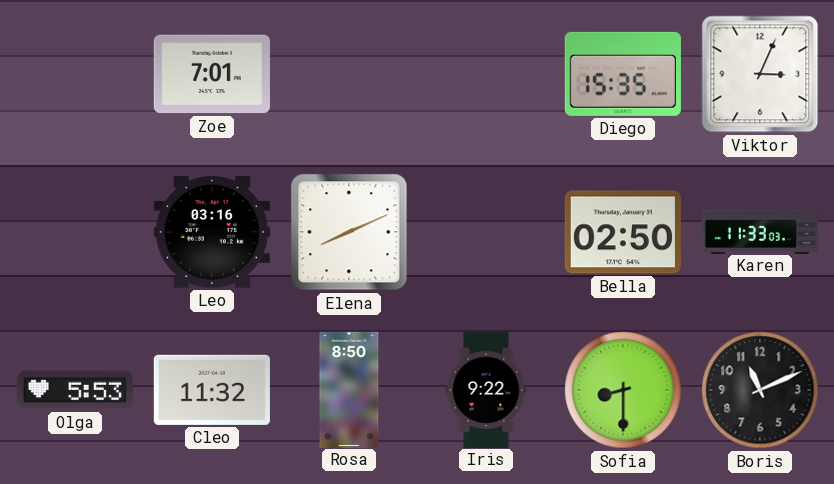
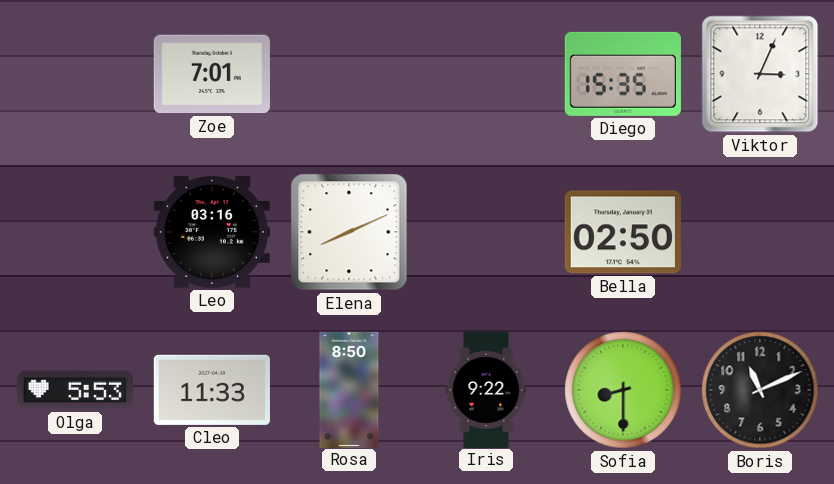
Karen: 11:33 -> none (759, 231)
Cleo: 11:32 -> 11:33 (212, 390)
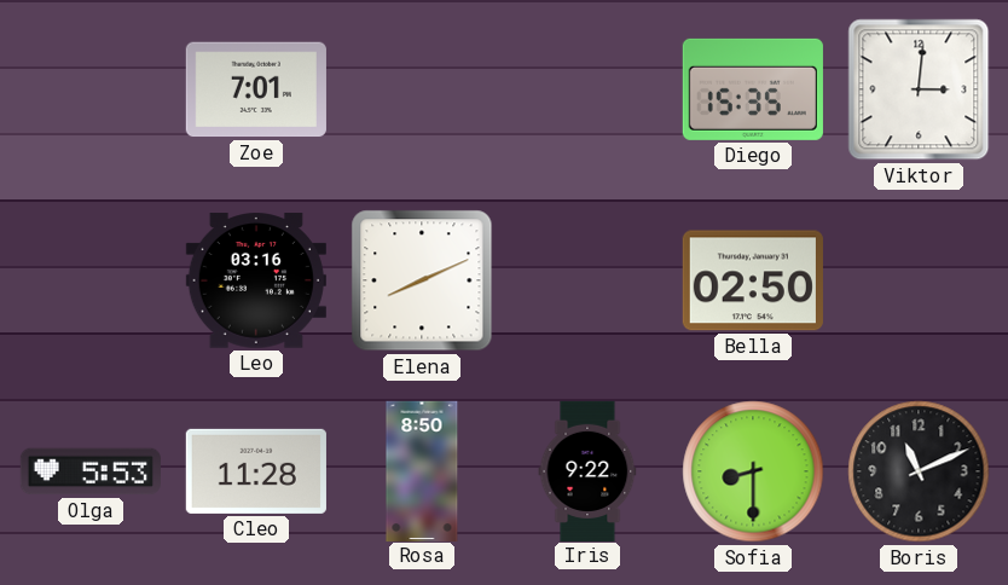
Viktor: 3:04 -> 3:01 (919, 89)
Cleo: 11:33 -> 11:28 (256, 471)
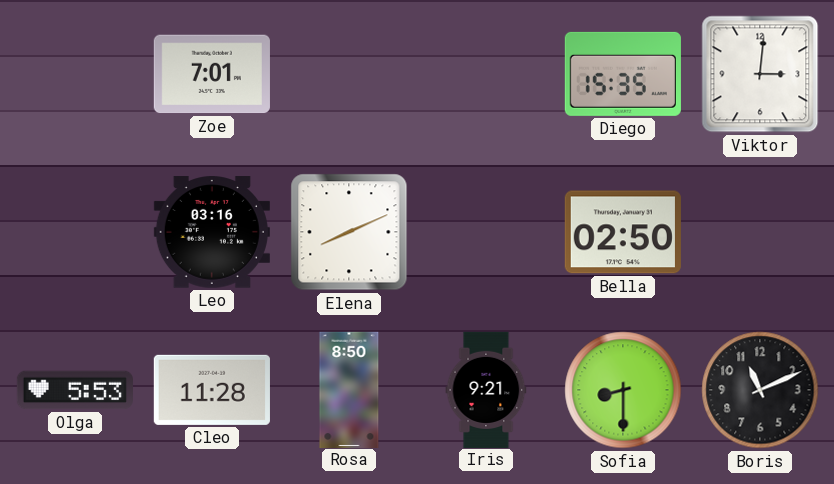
Iris: 9:22 -> 9:21 (486, 389)
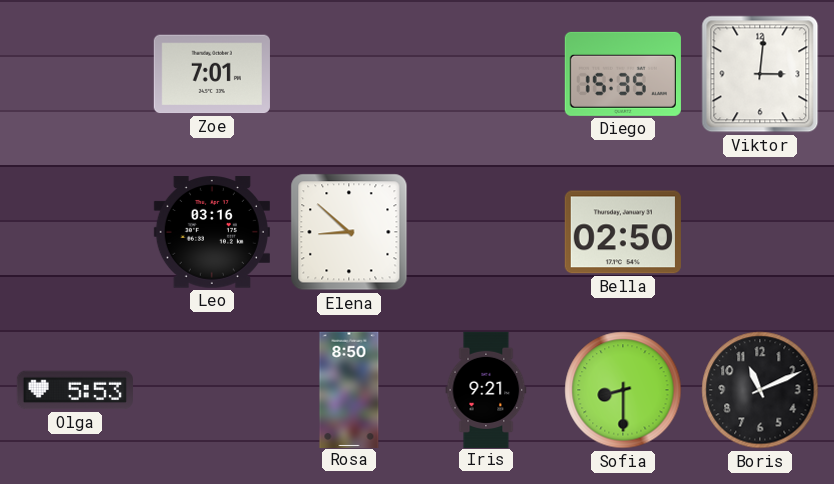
Elena: 8:11 -> 8:52 (349, 232)
Cleo: 11:28 -> none (212, 390)
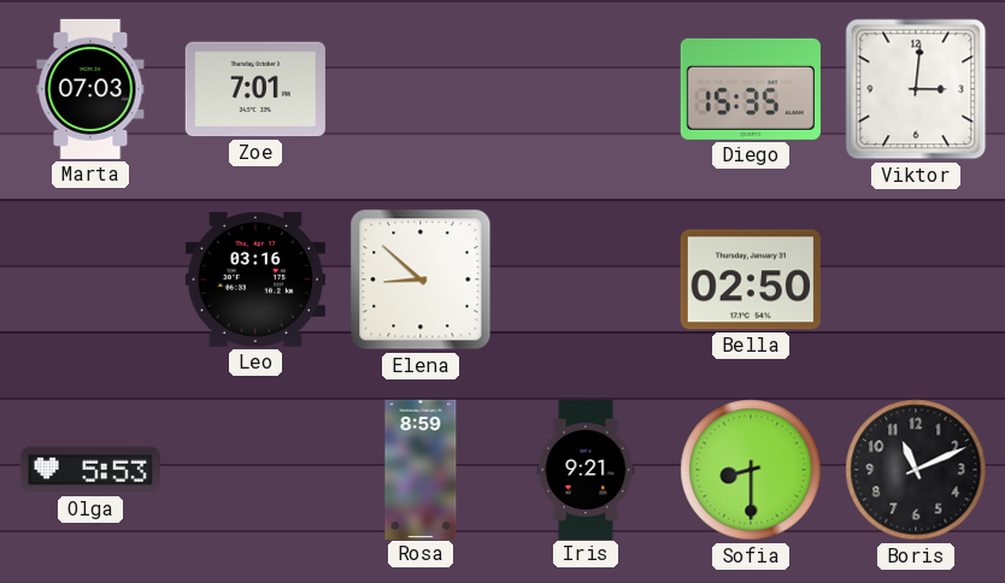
Marta: none -> 07:03 (90, 89)
Rosa: 8:50 -> 8:59 (421, 469)
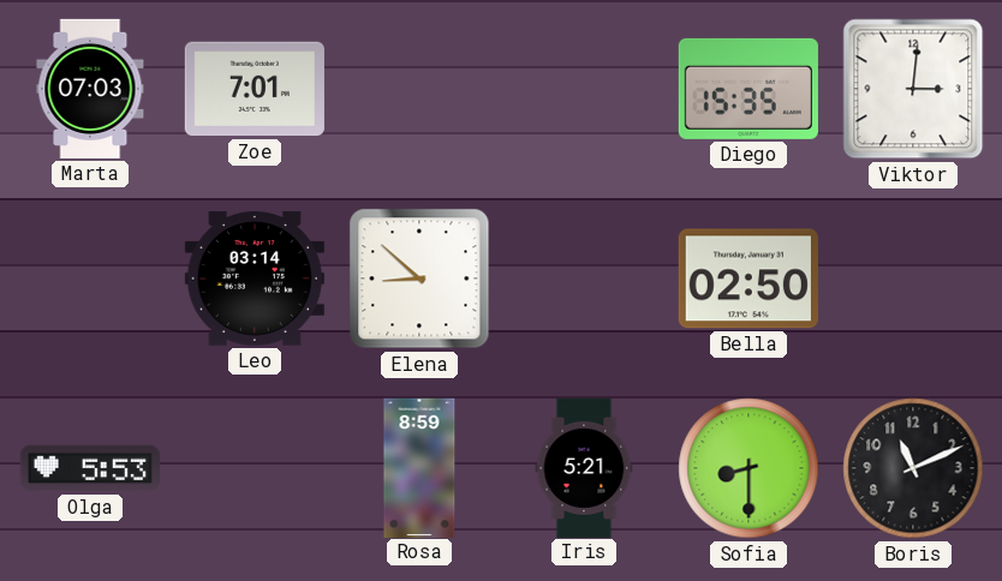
Leo: 03:16 -> 03:14 (255, 278)
Iris: 9:21 -> 5:21 (584, 467)
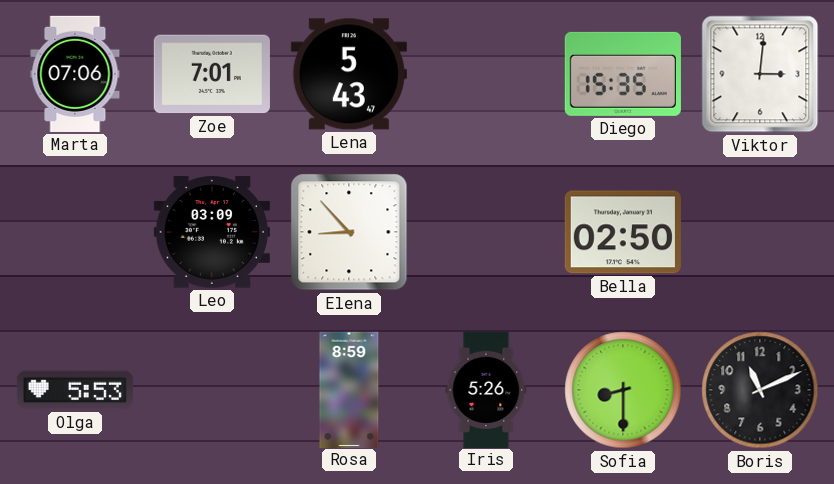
Marta: 07:03 -> 07:06 (75, 74)
Lena: none -> 5:43 (349, 74)
Leo: 03:14 -> 03:09 (212, 232)
Elena: 8:52 -> 8:53 (349, 232)
Iris: 5:21 -> 5:26 (486, 389)
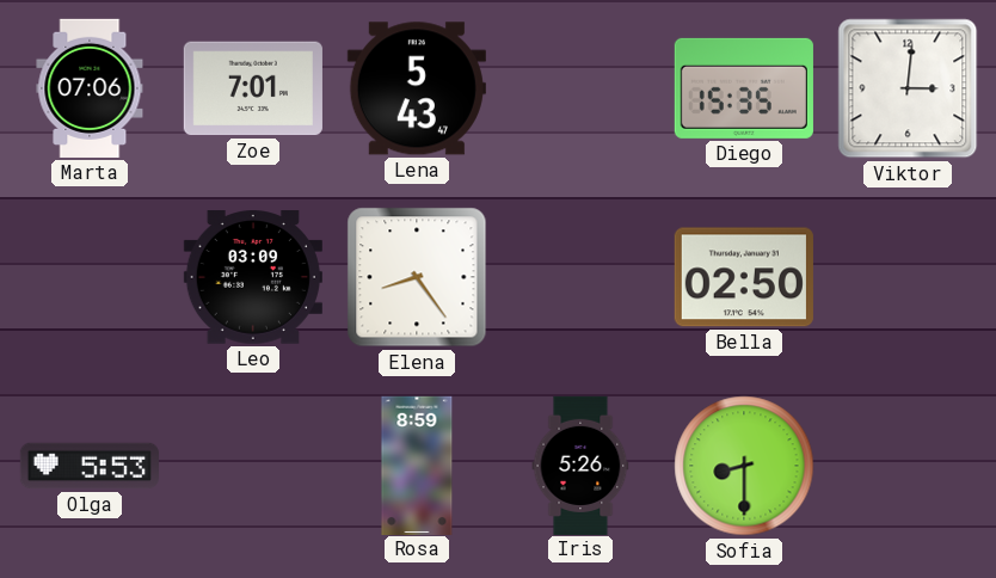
Elena: 8:53 -> 8:24 (417, 277)
Boris: 11:11 -> none (760, 390)
